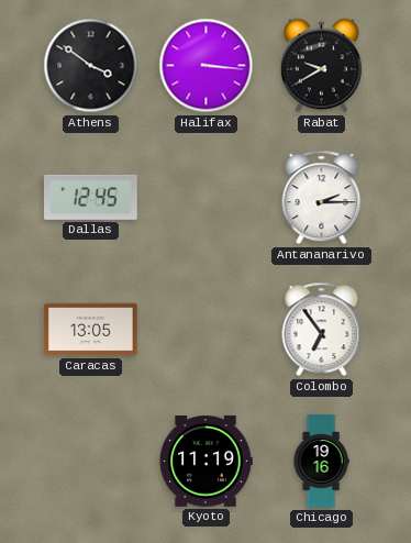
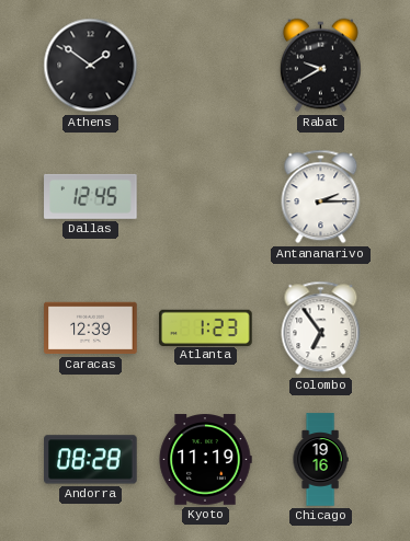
Athens: 3:51 -> 1:51 (91, 66)
Halifax: 3:16 -> none (207, 66)
Caracas: 13:05 -> 12:39 (91, 329)
Atlanta: none -> 1:23 (206, 327)
Andorra: none -> 08:28 (91, 460)
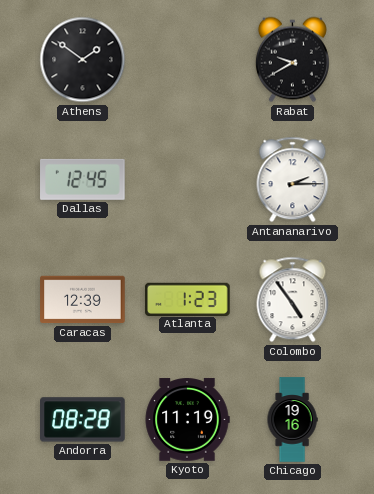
Colombo: 6:54 -> 4:54 (293, 300)
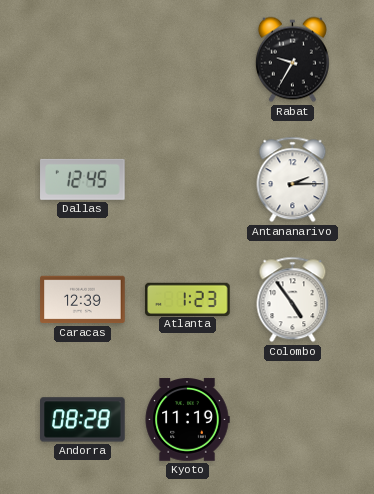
Athens: 1:51 -> none (83, 60)
Rabat: 9:40 -> 9:35 (292, 60)
Chicago: 19:16 -> none (292, 420)
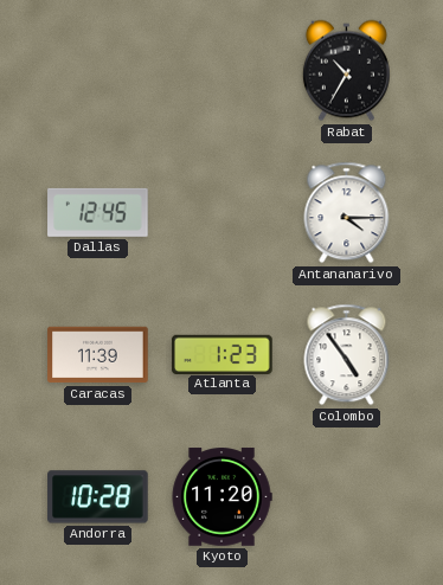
Rabat: 9:35 -> 10:35 (346, 71)
Antananarivo: 2:15 -> 4:15 (347, 213)
Caracas: 12:39 -> 11:39 (98, 355)
Andorra: 08:28 -> 10:28 (98, 497)
Kyoto: 11:19 -> 11:20 (221, 497)
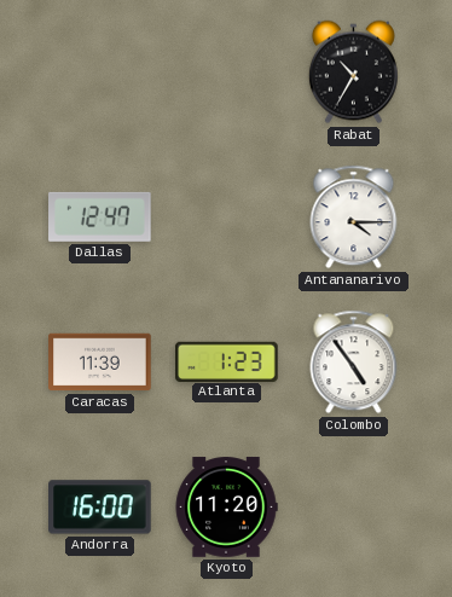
Dallas: 12:45 -> 12:47 (100, 216)
Andorra: 10:28 -> 16:00 (100, 508)
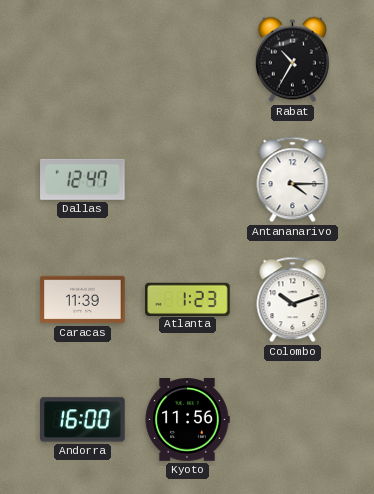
Colombo: 4:54 -> 10:12 (293, 300)
Kyoto: 11:20 -> 11:56 (187, 420)
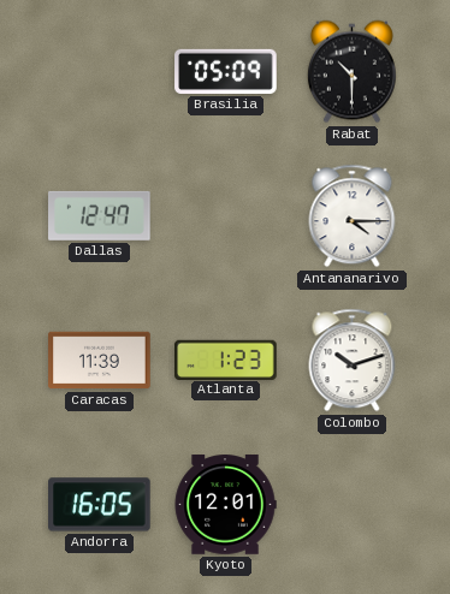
Brasilia: none -> 05:09 (226, 71)
Rabat: 10:35 -> 10:30 (351, 72)
Andorra: 16:00 -> 16:05 (100, 505)
Kyoto: 11:56 -> 12:01 (225, 505)
